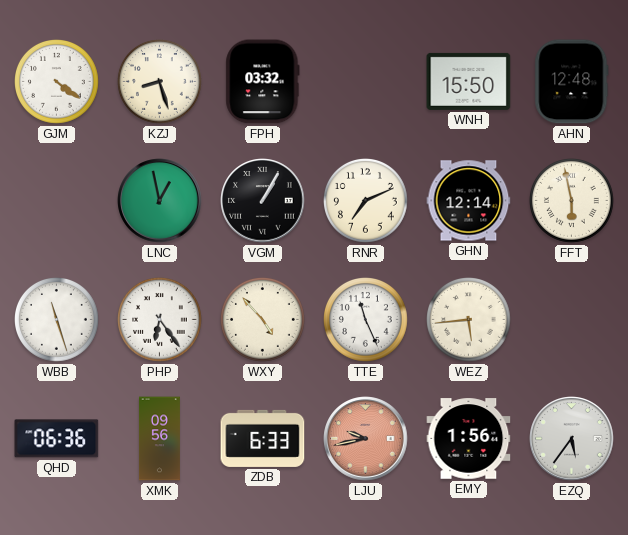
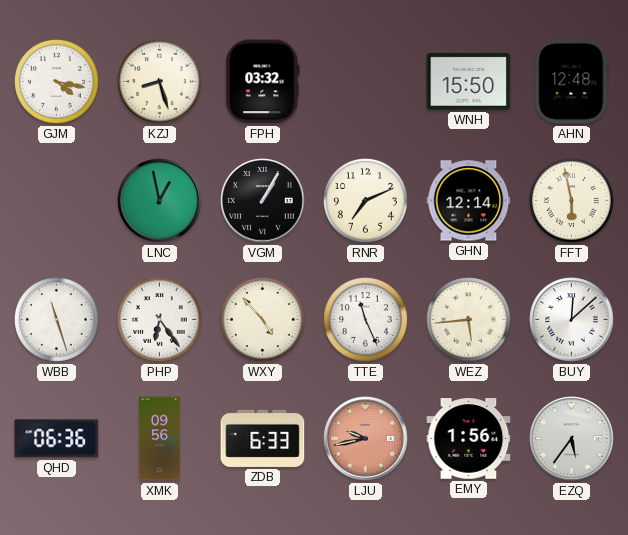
GJM: 4:21 -> 4:17 (57, 82)
BUY: none -> 12:08 (572, 320)
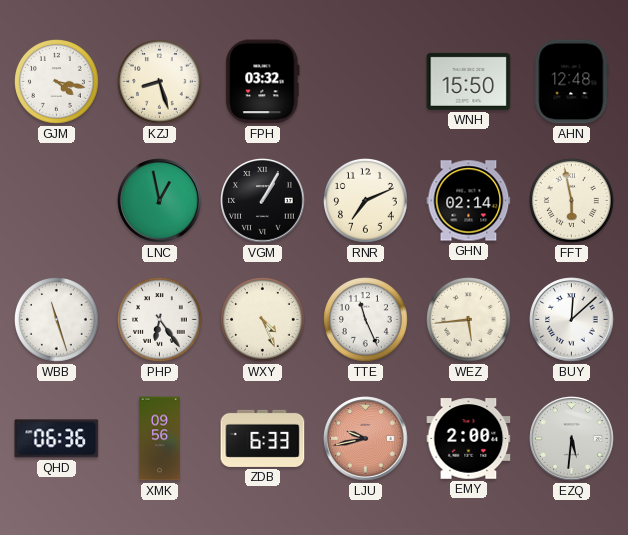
GHN: 12:14 -> 02:14 (469, 201)
WXY: 4:53 -> 4:26 (263, 320)
EMY: 1:56 -> 2:00 (469, 439)
EZQ: 5:36 -> 5:31 (572, 439)
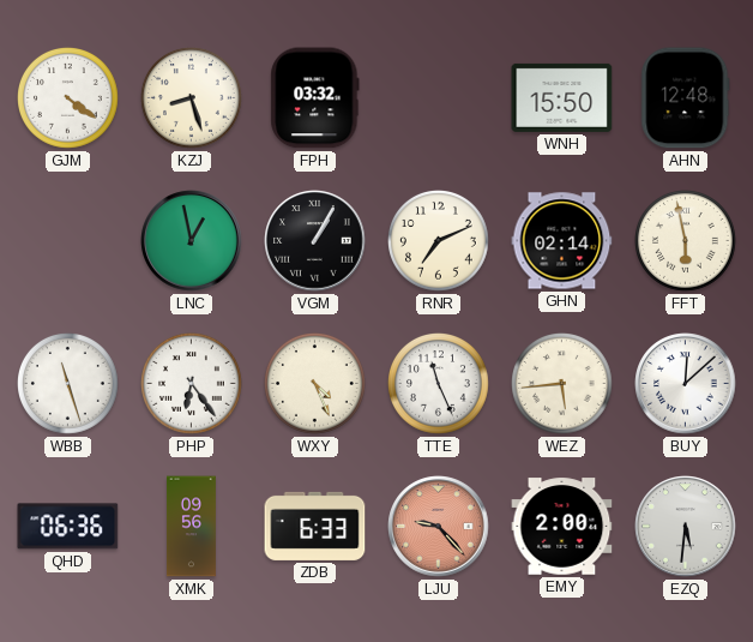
GJM: 4:17 -> 4:21 (68, 98)
LJU: 9:43 -> 9:23 (439, 527)
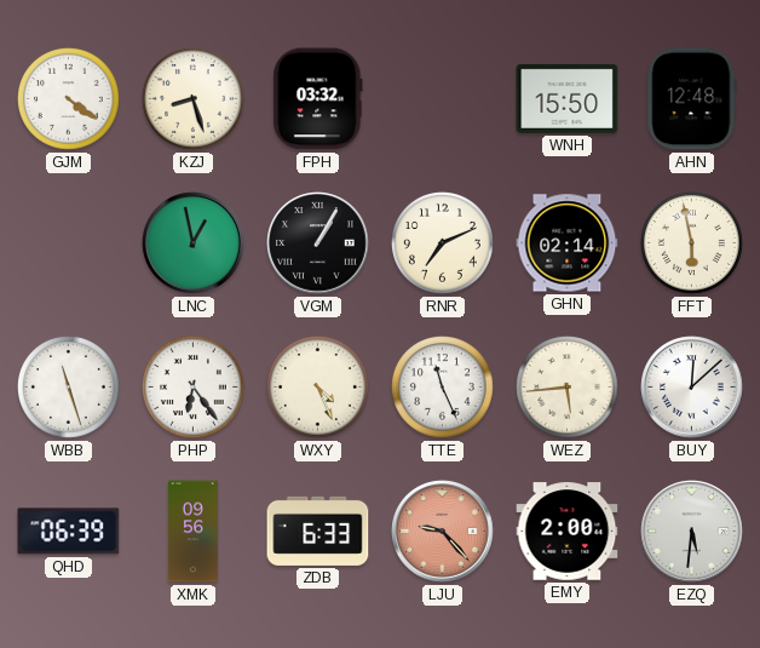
QHD: 06:36 -> 06:39 (69, 532)
